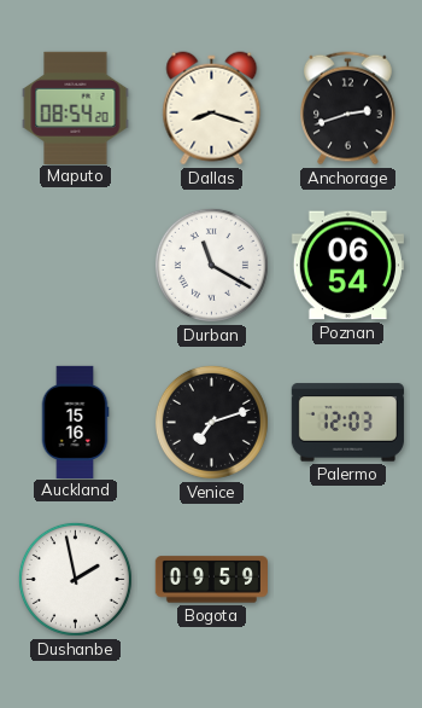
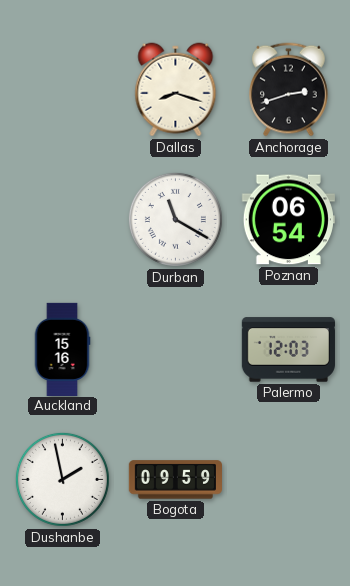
Maputo: 08:54 -> none (76, 108)
Venice: 7:12 -> none (211, 422)
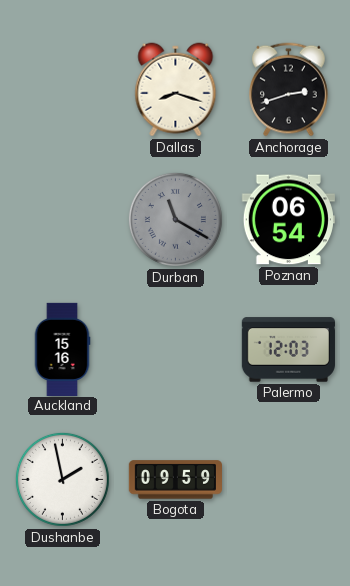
Durban dial: white -> grey (175, 219)
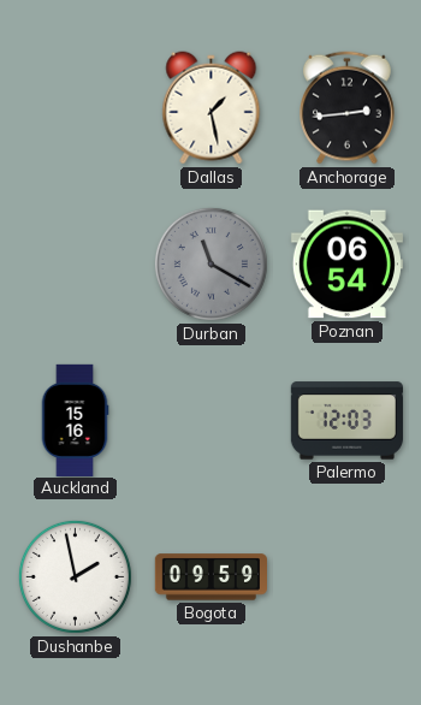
Dallas: 8:18 -> 1:28 (212, 108)
Anchorage: 2:42 -> 2:44 (348, 108)
